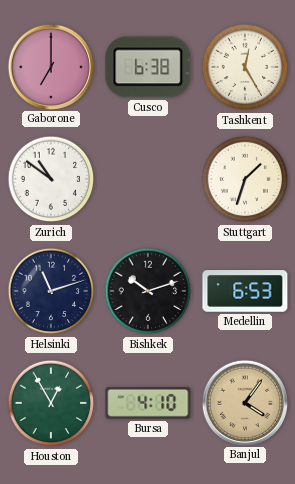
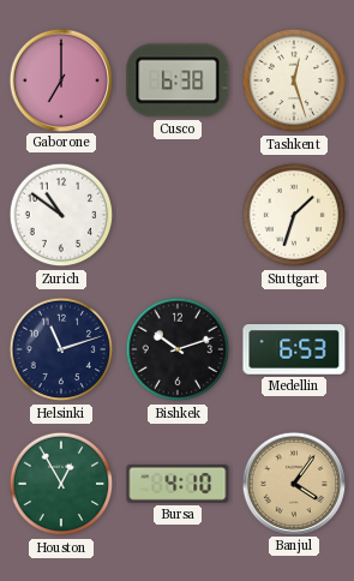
Tashkent: 12:25 -> 12:27 (294, 80)
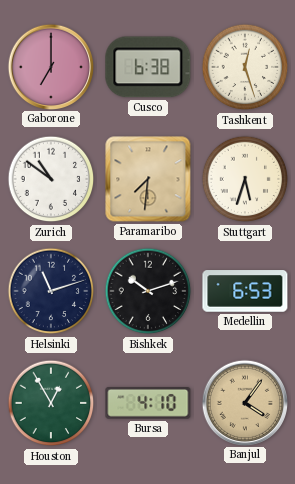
Paramaribo: none -> 7:31 (148, 179)
Stuttgart: 1:33 -> 5:33 (245, 179)
